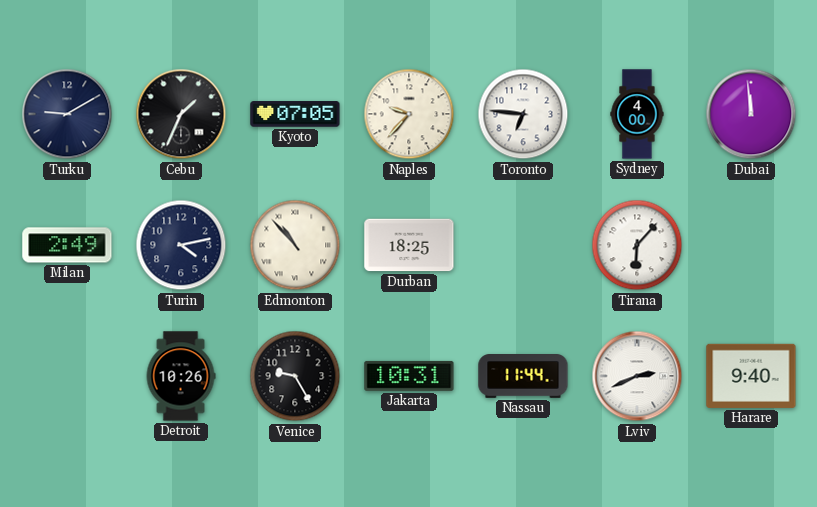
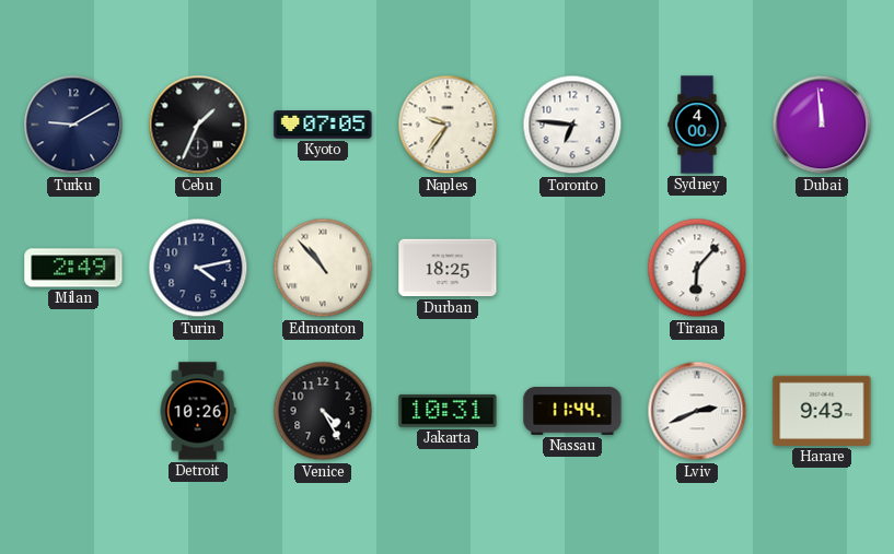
Naples: 9:37 -> 9:36 (448, 125)
Venice: 9:25 -> 4:25 (323, 411)
Harare: 9:40 -> 9:43 (822, 411)
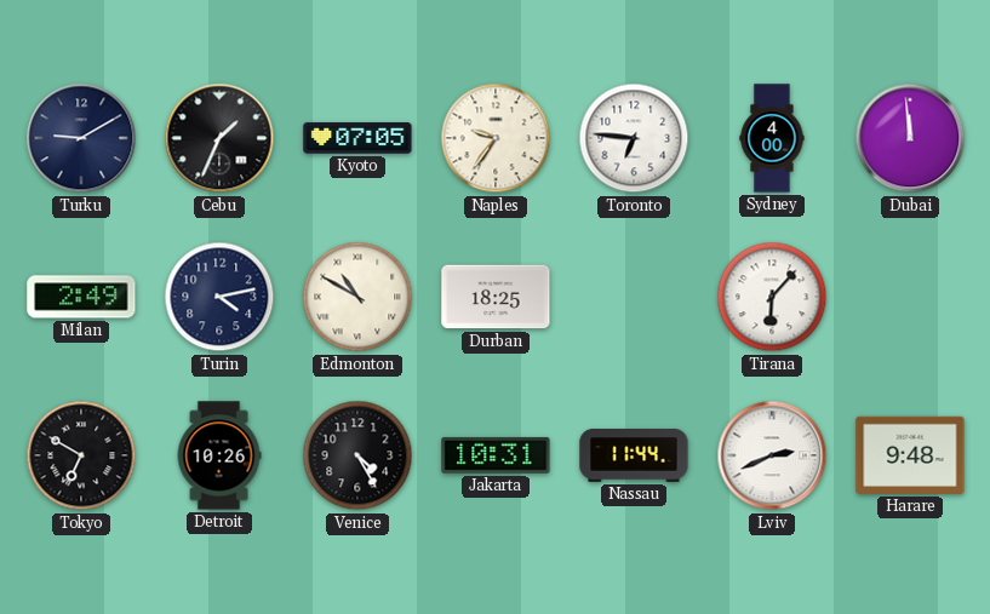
Edmonton: 10:53 -> 10:50 (357, 297)
Tokyo: none -> 6:50 (81, 455)
Harare: 9:43 -> 9:48 (910, 455)
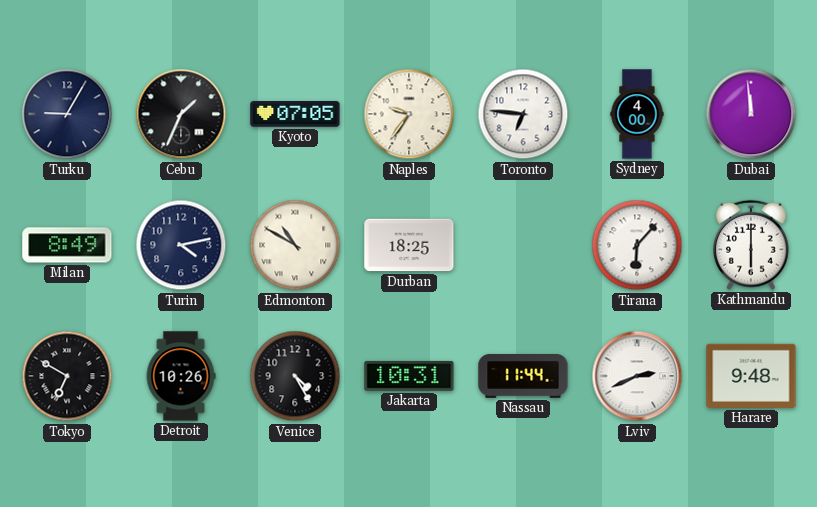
Turku: 9:10 -> 9:05 (67, 114)
Milan: 2:49 -> 8:49 (67, 245)
Kathmandu: none -> 6:00 (752, 245)
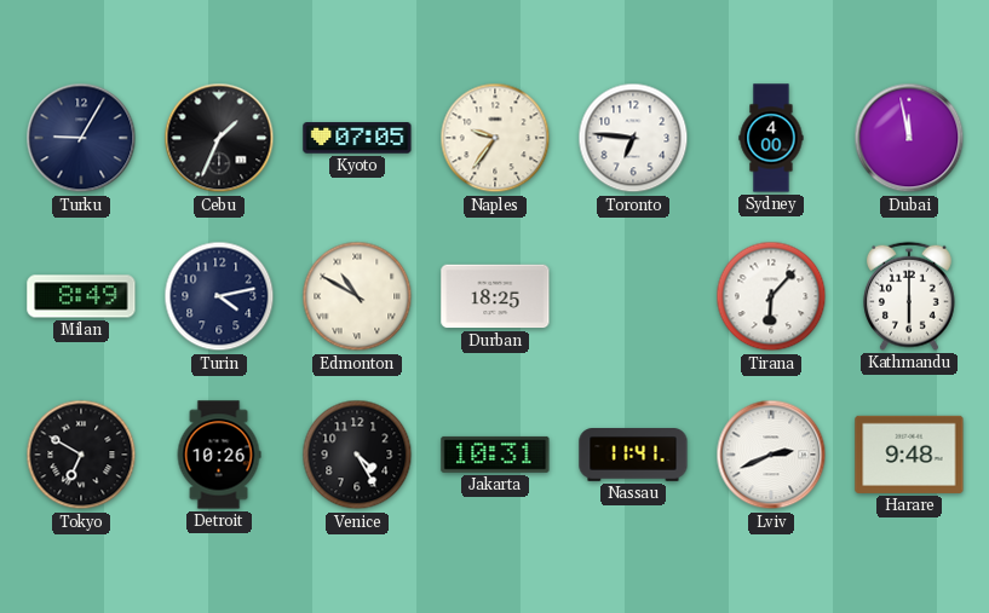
Dubai: 11:59 -> 11:58 (909, 138)
Nassau: 11:44 -> 11:41 (633, 455)
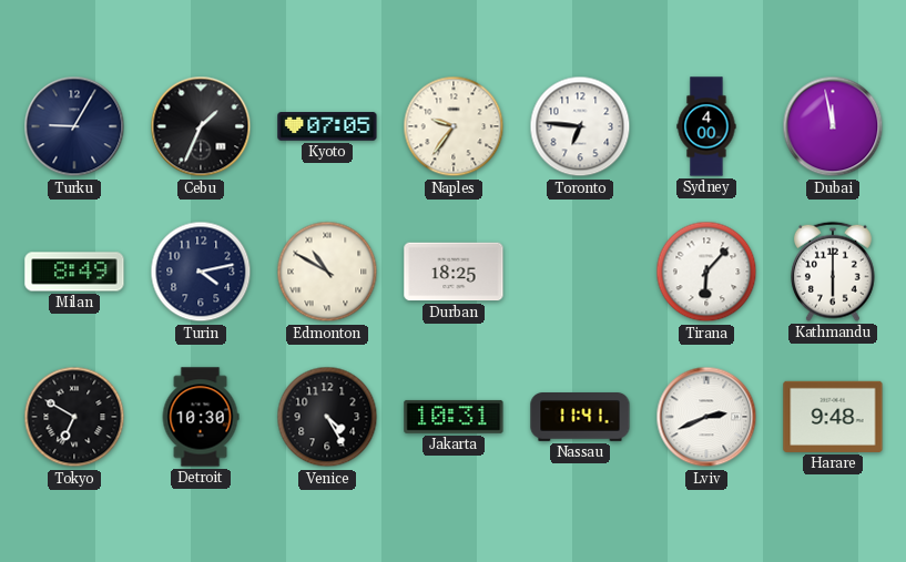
Detroit: 10:26 -> 10:30 (201, 417)
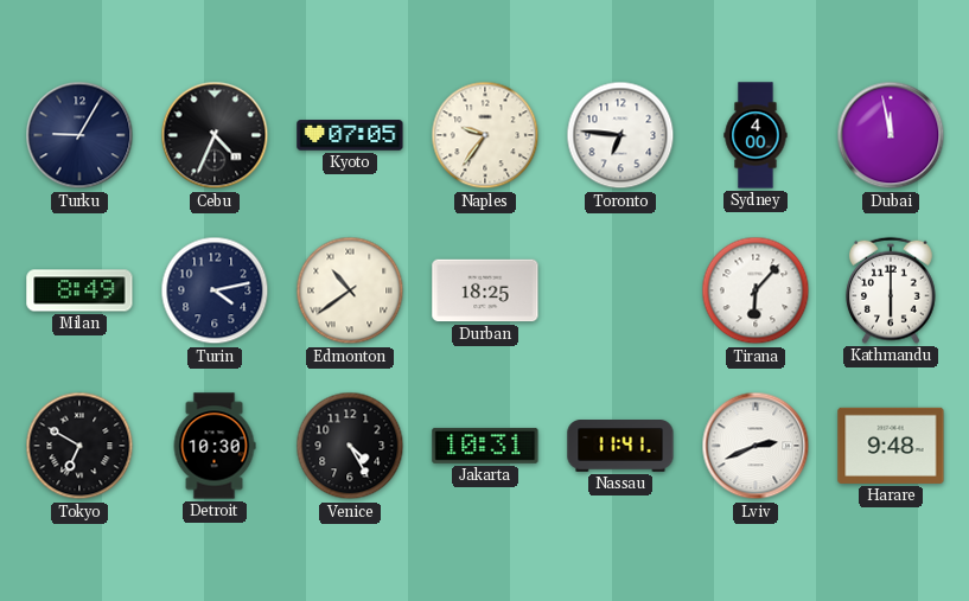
Cebu: 1:34 -> 4:34 (215, 135)
Edmonton: 10:50 -> 10:39 (350, 290)
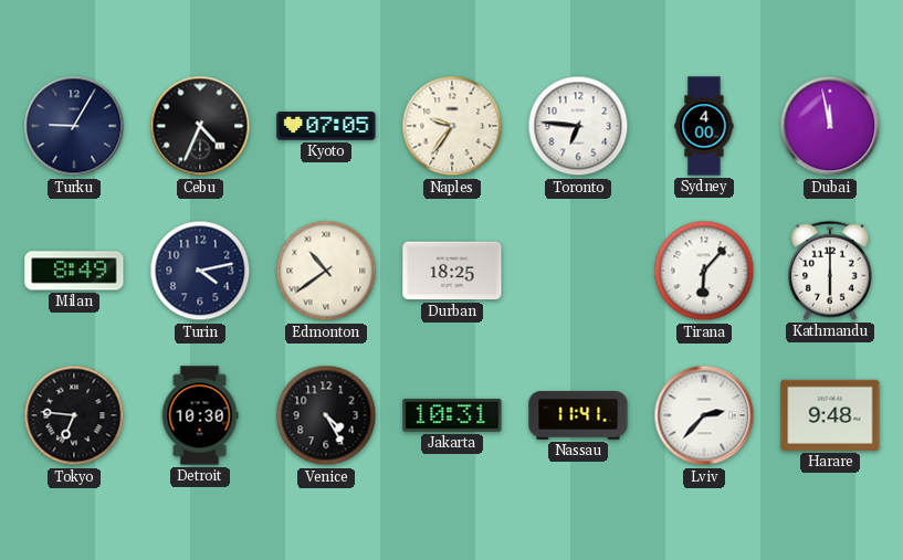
Tokyo: 6:50 -> 6:46 (74, 415)
Lviv: 2:41 -> 2:37 (704, 415)
